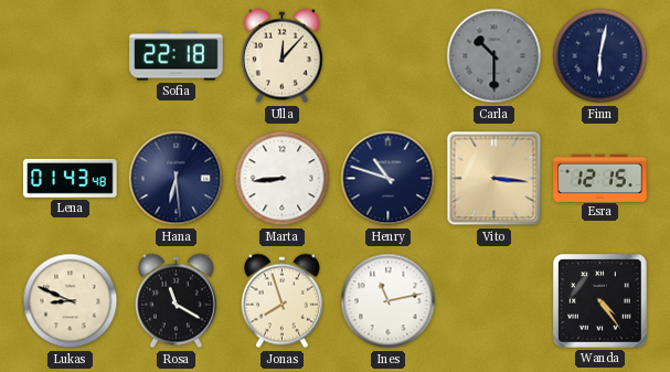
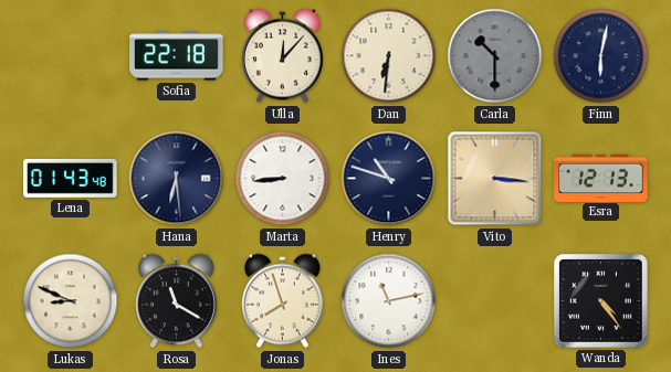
Dan: none -> 6:31 (389, 56)
Esra: 12:15 -> 12:13 (601, 178)
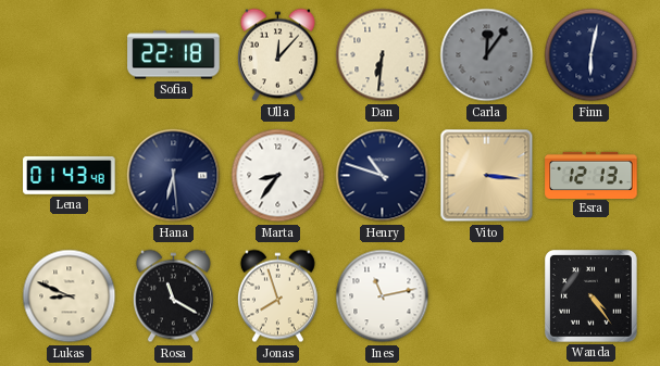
Carla: 10:30 -> 12:06 (487, 55)
Marta: 8:44 -> 8:36 (278, 176)
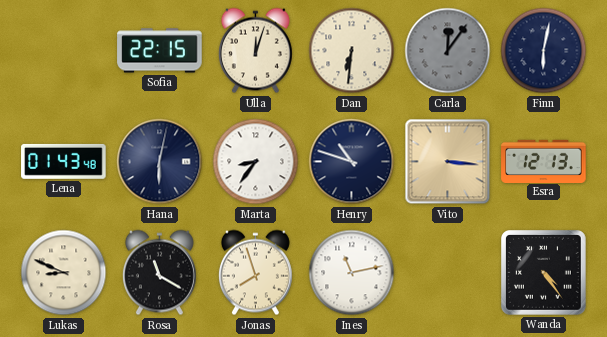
Sofia: 22:18 -> 22:15 (160, 51)
Ulla: 12:07 -> 12:03 (255, 51)
Hana: 6:29 -> 6:02 (160, 162)
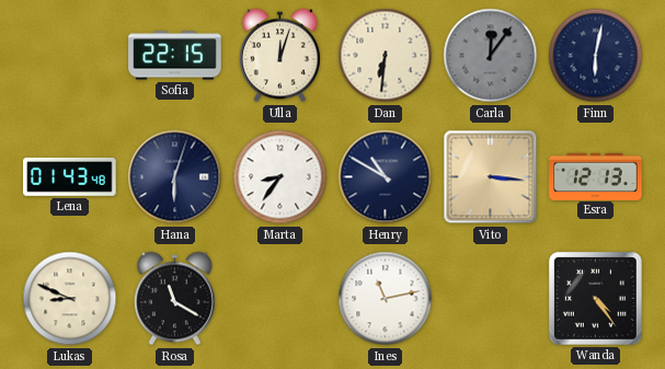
Hana: 6:02 -> 6:03 (175, 177)
Henry: 10:48 -> 10:50 (386, 177)
Jonas: 7:57 -> none (255, 273)
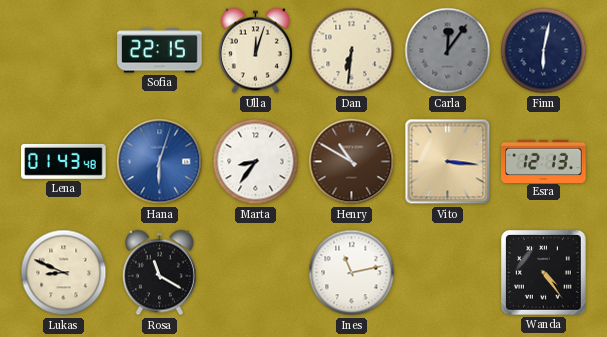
Hana dial: navy -> blue (160, 162)
Henry dial: navy -> brown (352, 162)
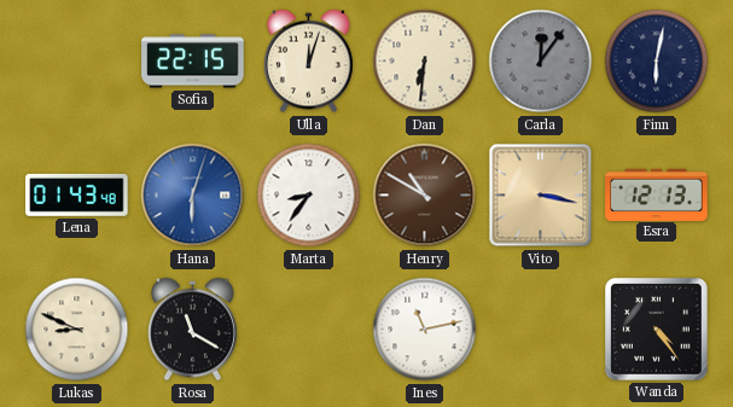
Vito: 3:16 -> 3:17 (541, 196)
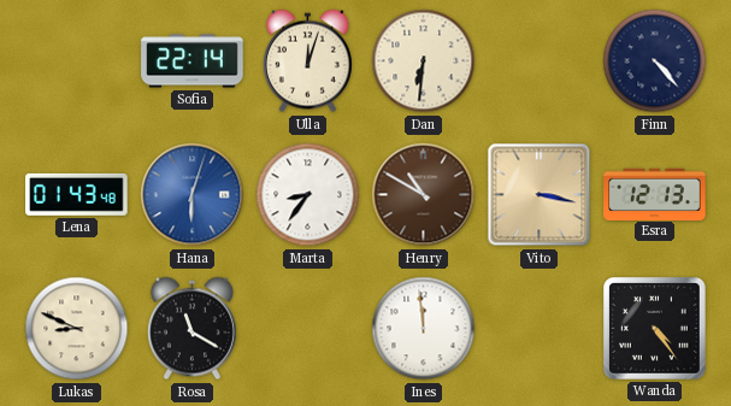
Sofia: 22:15 -> 22:14 (193, 61)
Carla: 12:06 -> none (541, 62)
Finn: 6:02 -> 4:23 (655, 61)
Ines: 11:13 -> 11:59 (424, 329)
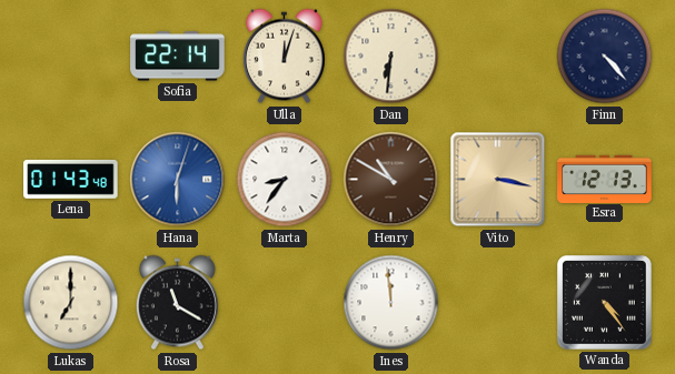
Lukas: 8:49 -> 7:00 (71, 303)
